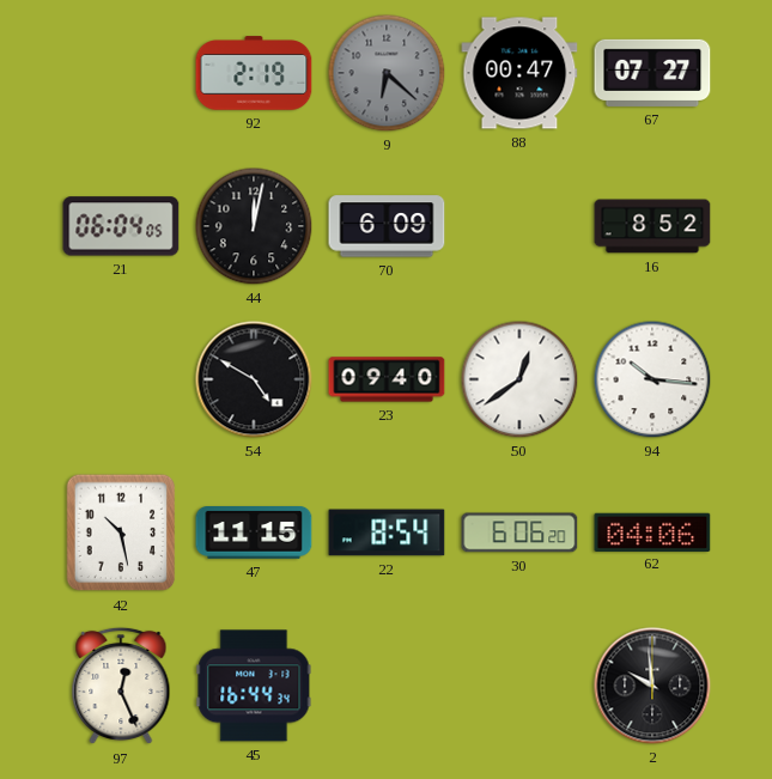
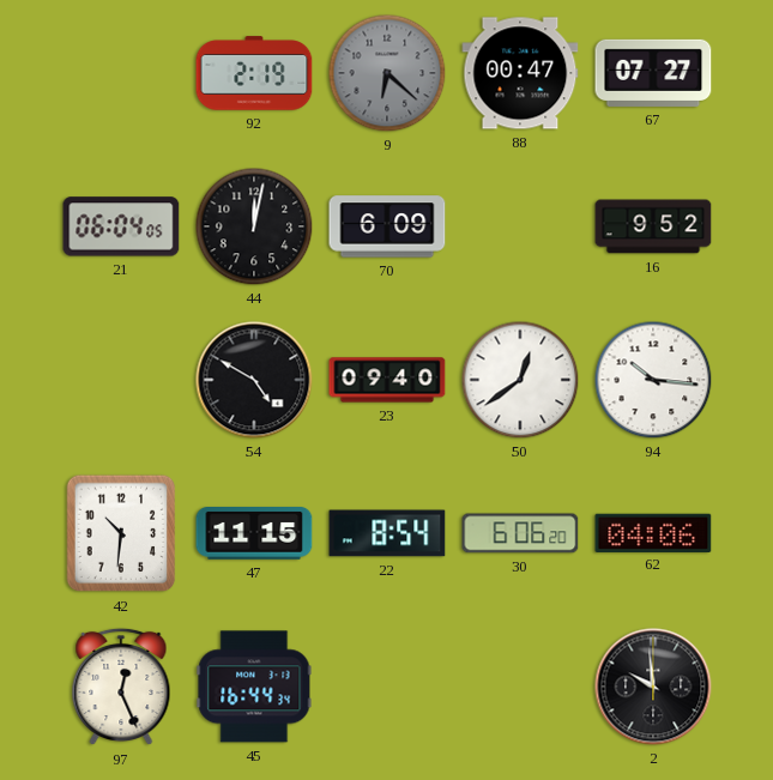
16: 8:52 -> 9:52 (653, 226)
42: 10:28 -> 10:31 (121, 533)
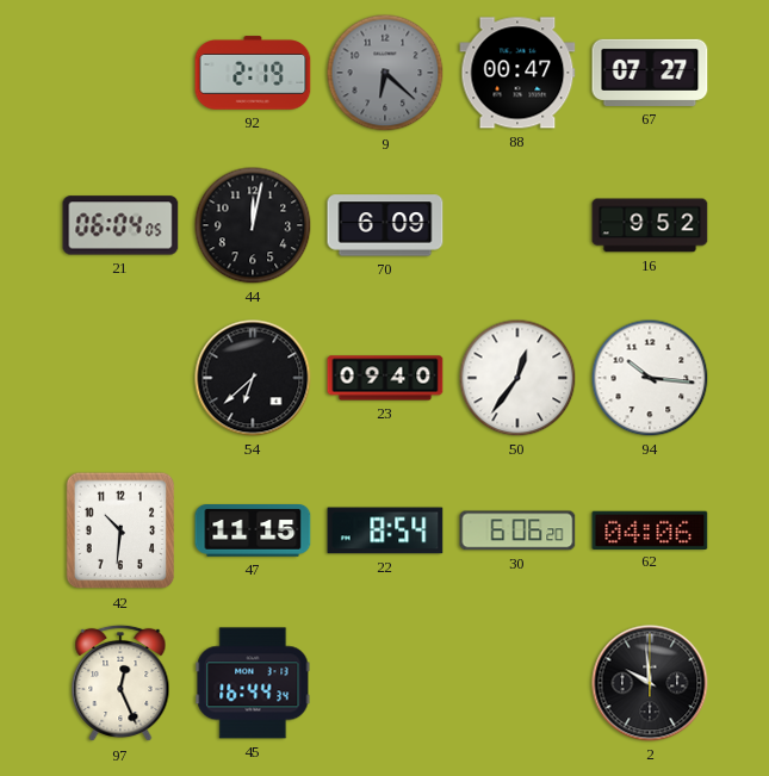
54: 4:50 -> 6:38 (253, 378)
50: 12:39 -> 12:36 (517, 378)
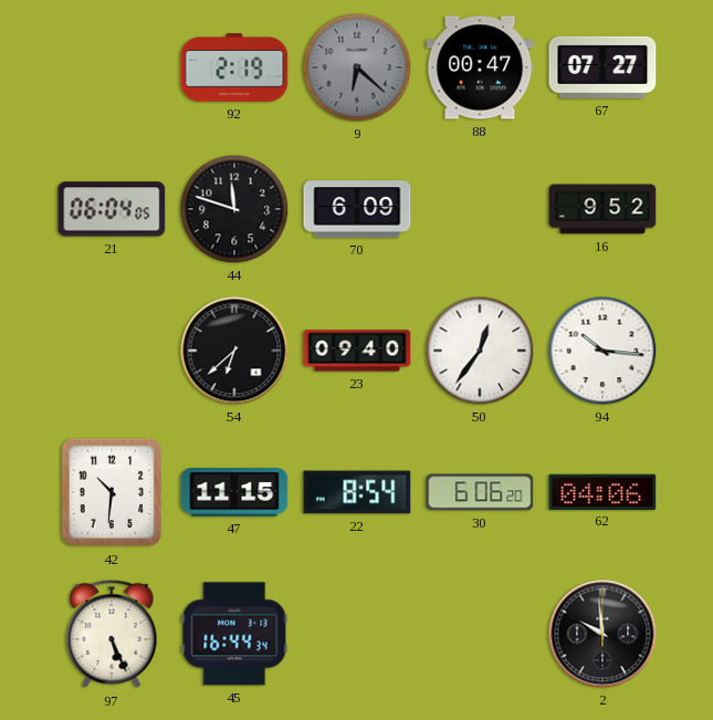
44: 12:02 -> 11:48 (234, 209)
97: 12:26 -> 5:26 (112, 634)
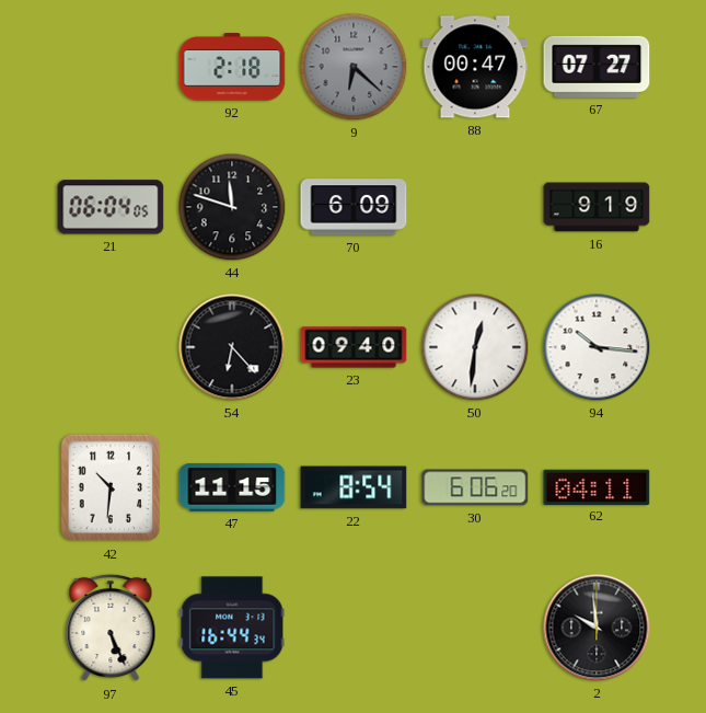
92: 2:19 -> 2:18 (232, 67)
16: 9:52 -> 9:19 (597, 207)
54: 6:38 -> 6:23 (232, 347)
50: 12:36 -> 12:31 (475, 347)
62: 04:06 -> 04:11 (597, 486)
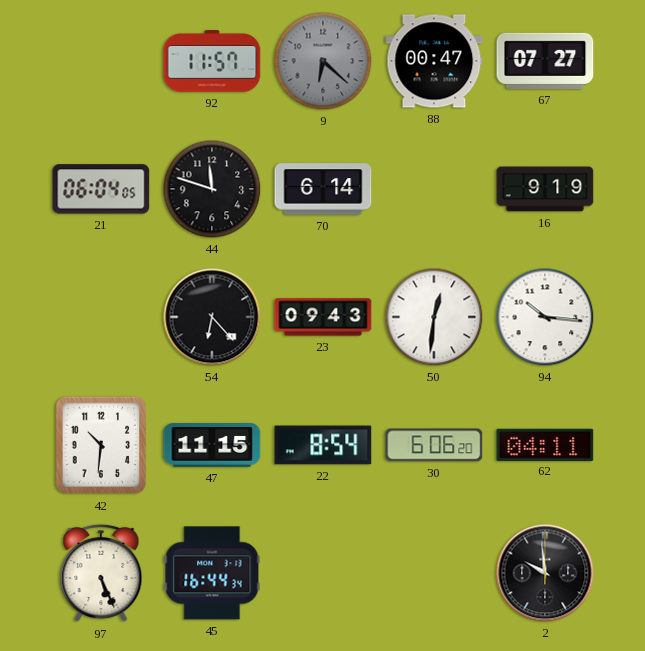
92: 2:18 -> 11:57 (212, 61)
70: 6:09 -> 6:14 (323, 189)
23: 09:40 -> 09:43 (323, 317)
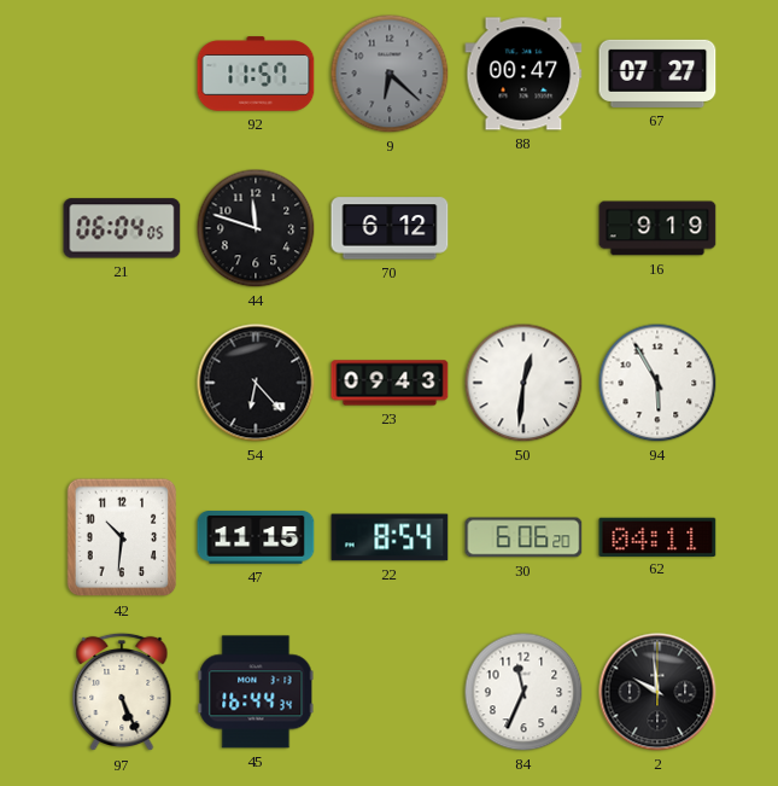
70: 6:14 -> 6:12 (390, 228)
94: 10:16 -> 5:55 (657, 383)
84: none -> 11:34 (523, 692)
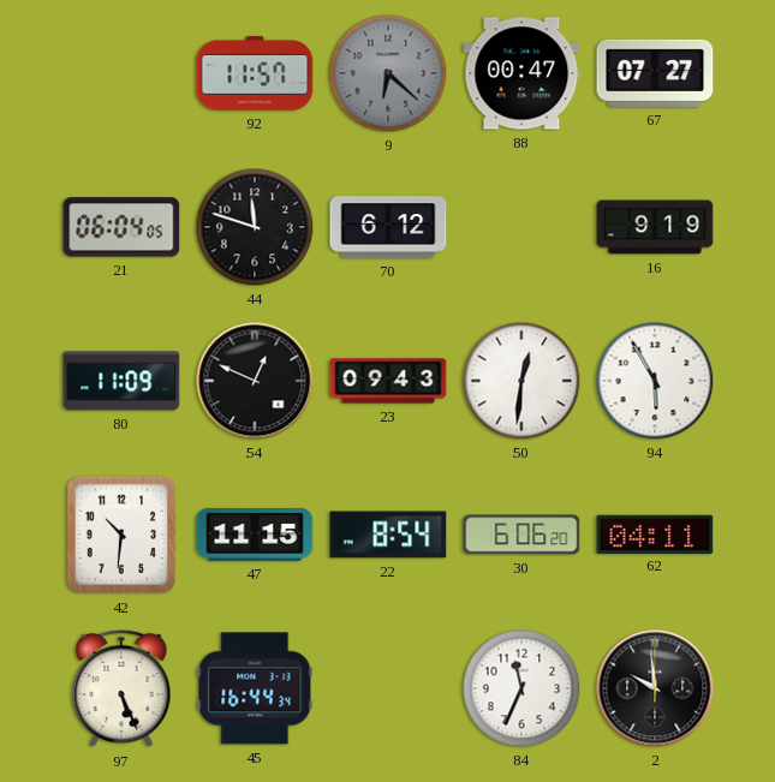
80: none -> 11:09 (121, 381)
54: 6:23 -> 12:49 (255, 381)
